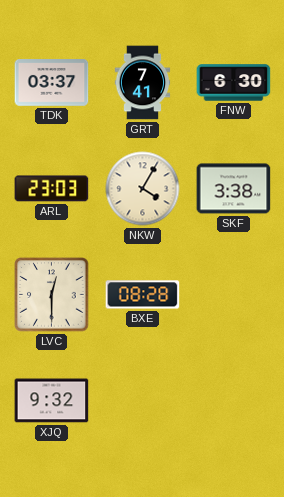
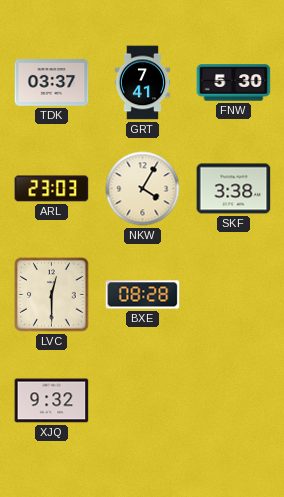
FNW: 6:30 -> 5:30 (234, 83)
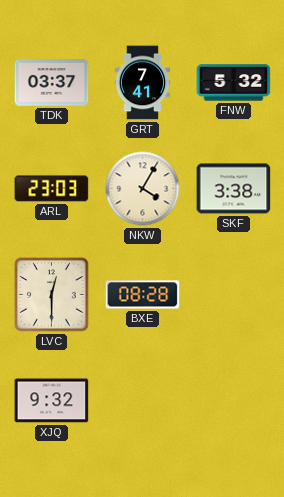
FNW: 5:30 -> 5:32 (234, 83)
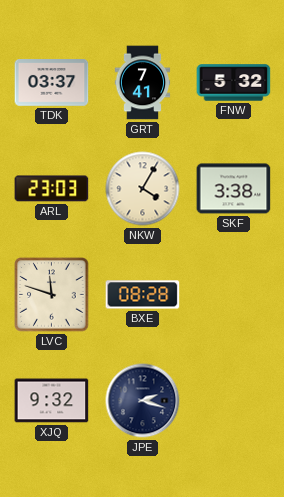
LVC: 12:30 -> 11:48 (52, 295)
JPE: none -> 2:18 (143, 401)
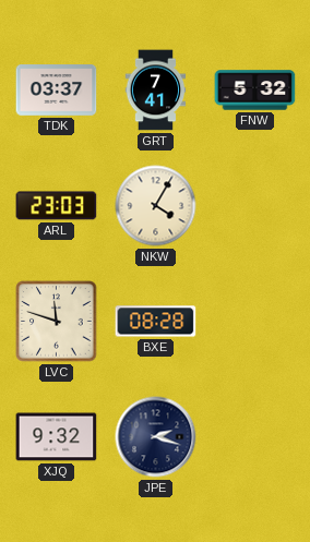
SKF: 3:38 -> none (234, 189)
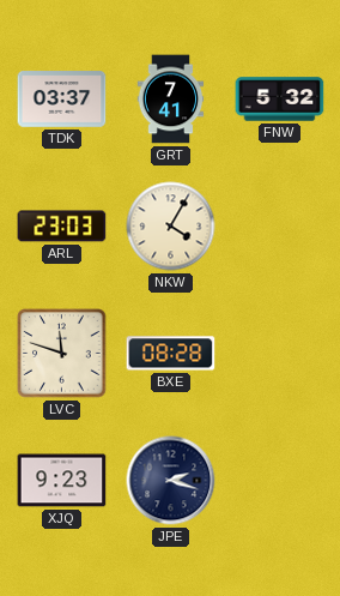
XJQ: 9:32 -> 9:23 (62, 481)
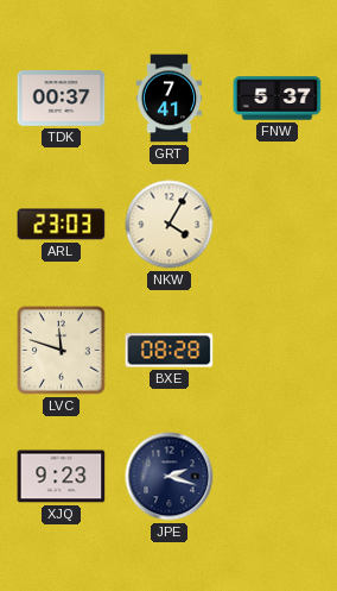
TDK: 03:37 -> 00:37 (62, 99)
FNW: 5:32 -> 5:37 (278, 99)
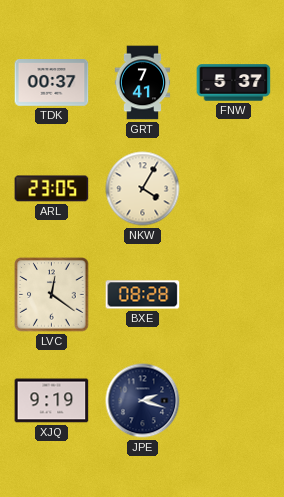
ARL: 23:03 -> 23:05 (52, 189)
LVC: 11:48 -> 12:21 (52, 295)
XJQ: 9:23 -> 9:19 (52, 401)
